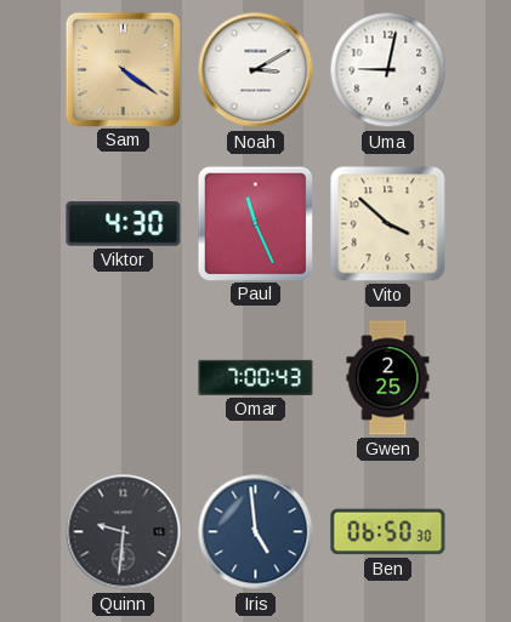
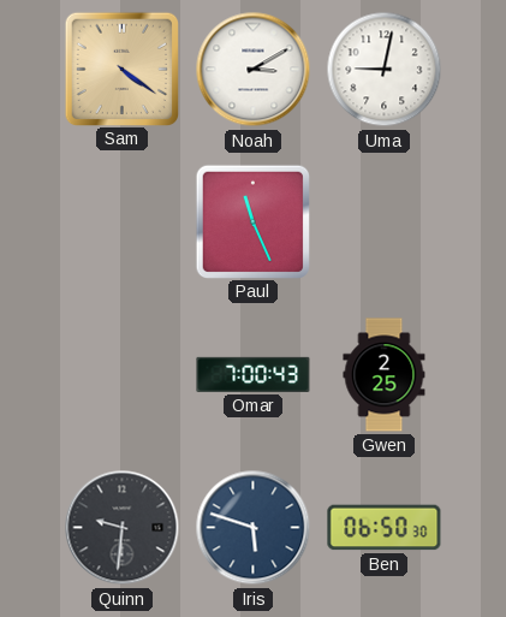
Viktor: 4:30 -> none (124, 224)
Vito: 3:52 -> none (388, 224)
Iris: 4:59 -> 5:48 (254, 528)
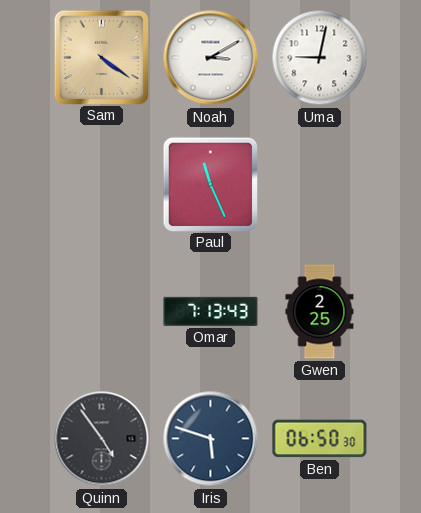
Omar: 7:00 -> 7:13 (211, 311)
Quinn: 9:31 -> 4:54 (102, 439)
